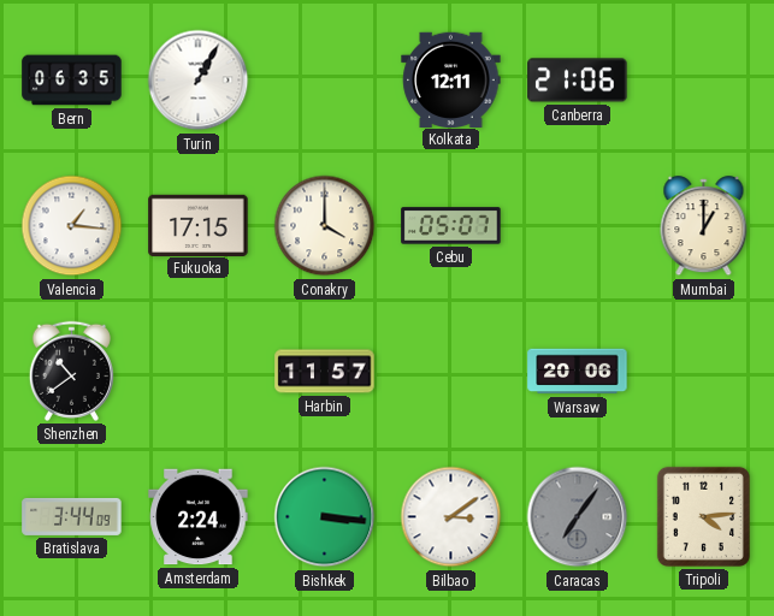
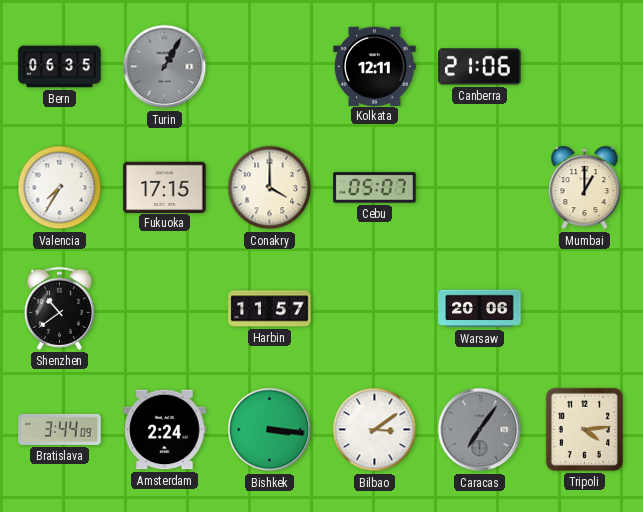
Turin dial: white -> grey (165, 67)
Valencia: 1:16 -> 7:35 (60, 188)
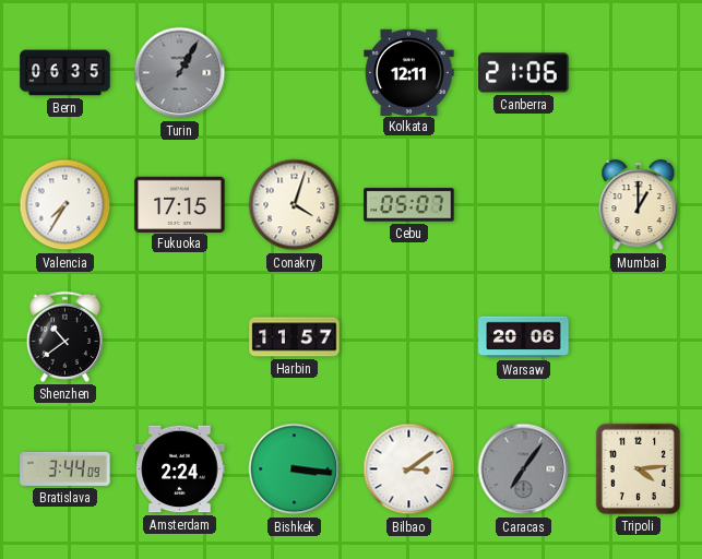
Conakry: 4:00 -> 4:03 (295, 205)
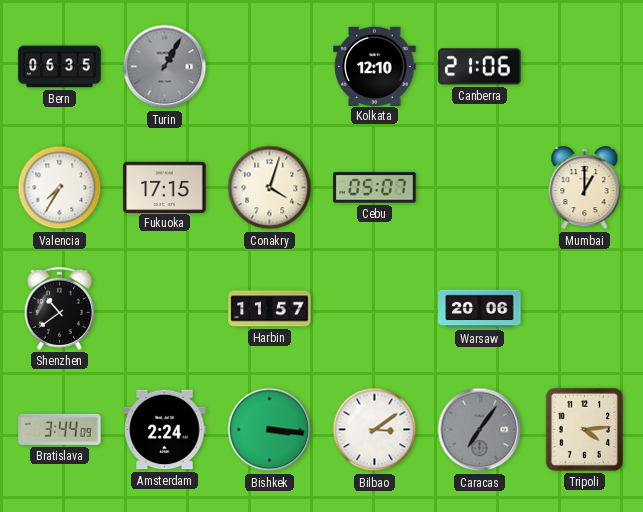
Kolkata: 12:11 -> 12:10 (375, 66)
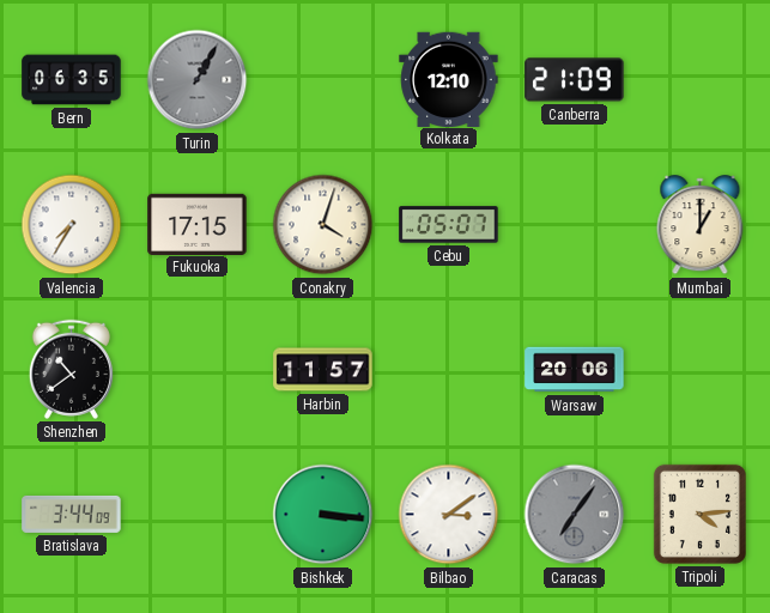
Canberra: 21:06 -> 21:09 (575, 80)
Amsterdam: 2:24 -> none (165, 430)
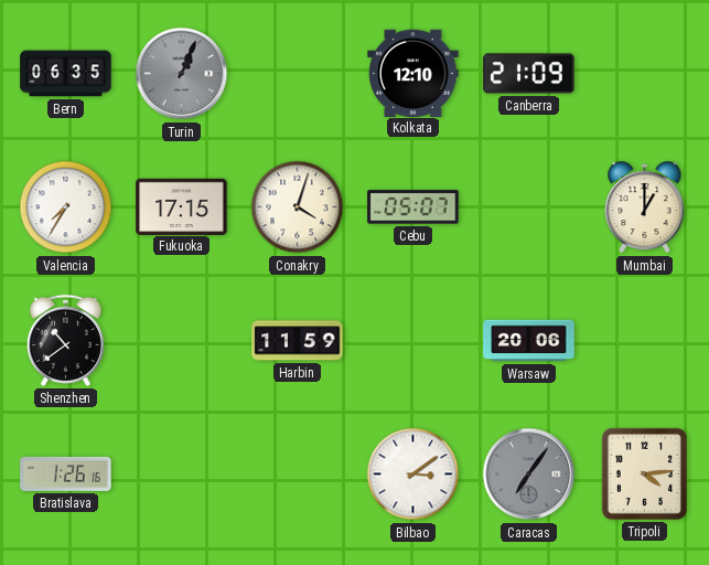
Turin: 1:05 -> 1:04 (182, 74)
Harbin: 11:57 -> 11:59 (298, 341)
Bratislava: 3:44 -> 1:26 (66, 473)
Bishkek: 3:16 -> none (323, 515)
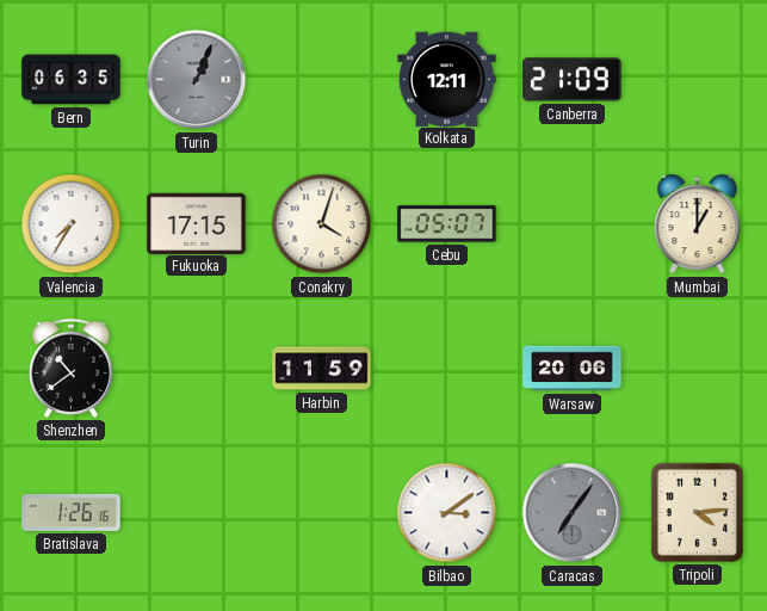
Kolkata: 12:10 -> 12:11 (447, 79)
